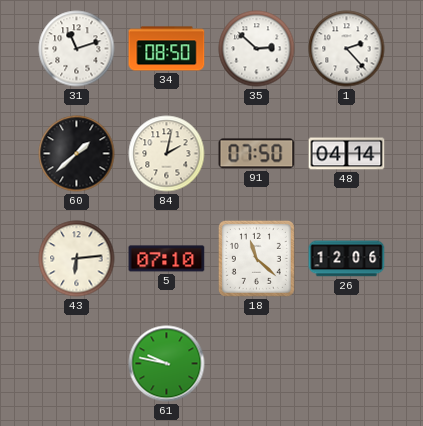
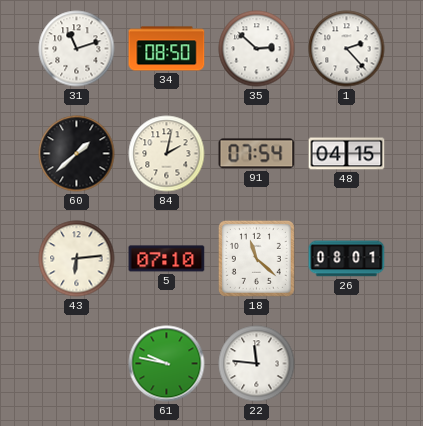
91: 07:50 -> 07:54 (257, 154)
48: 04:14 -> 04:15 (347, 154)
26: 12:06 -> 08:01 (347, 259)
22: none -> 11:46 (257, 364)
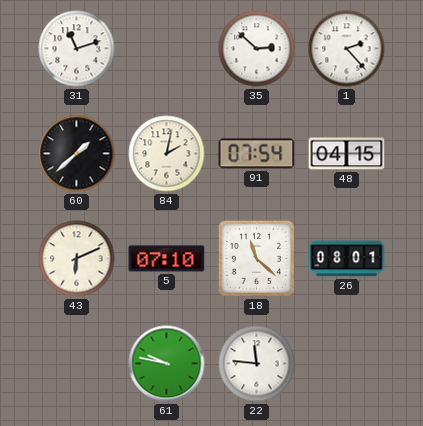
34: 08:50 -> none (167, 49)
43: 6:14 -> 6:11 (77, 259)
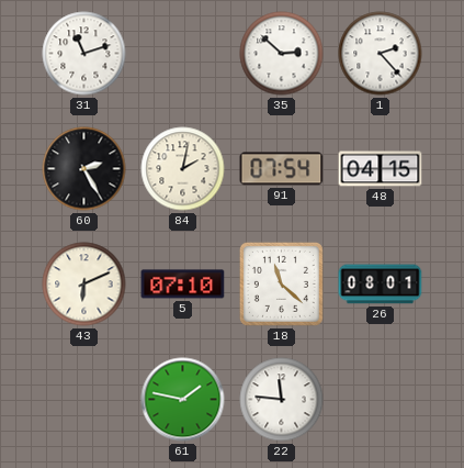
60: 1:38 -> 2:25 (84, 169)
61: 9:47 -> 1:47 (183, 400)
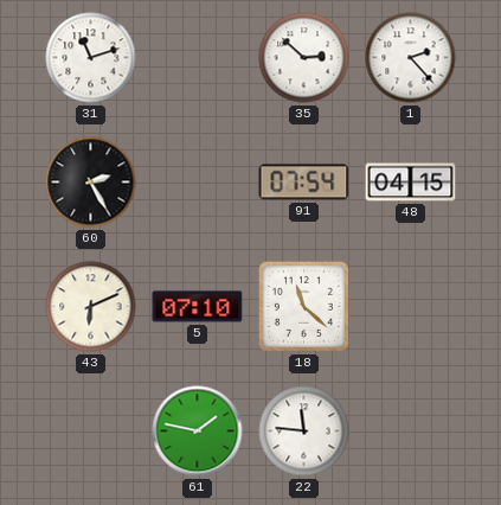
84: 2:02 -> none (183, 169)
26: 08:01 -> none (381, 285)
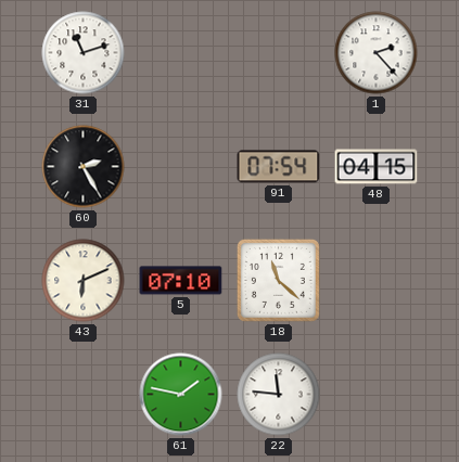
35: 2:52 -> none (304, 58)
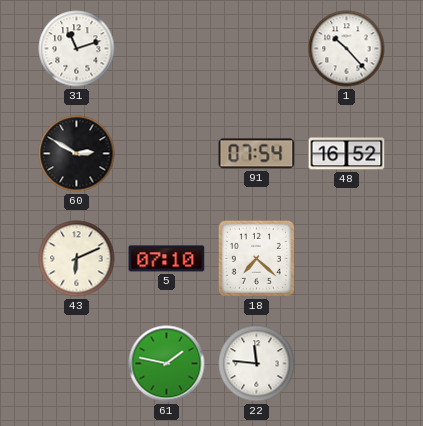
1: 2:23 -> 10:23 (347, 49)
60: 2:25 -> 2:50 (77, 154)
48: 04:15 -> 16:52 (347, 154)
18: 11:22 -> 7:22 (256, 258)
